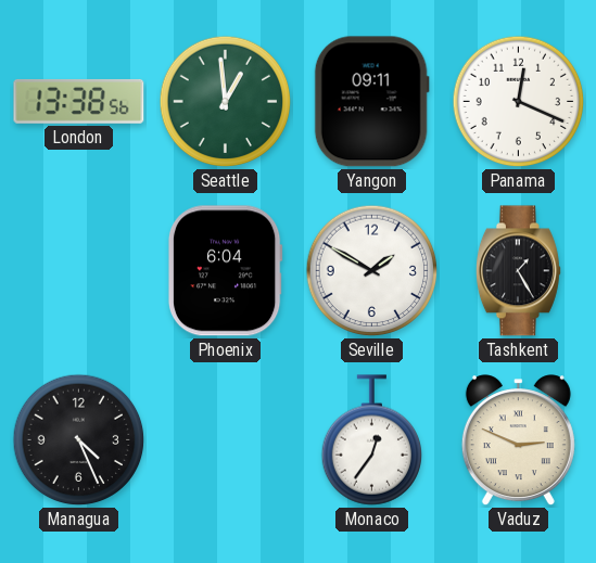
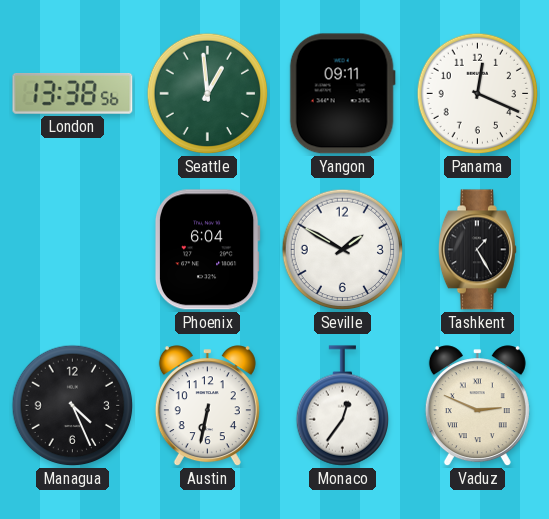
Austin: none -> 6:32 (207, 406)
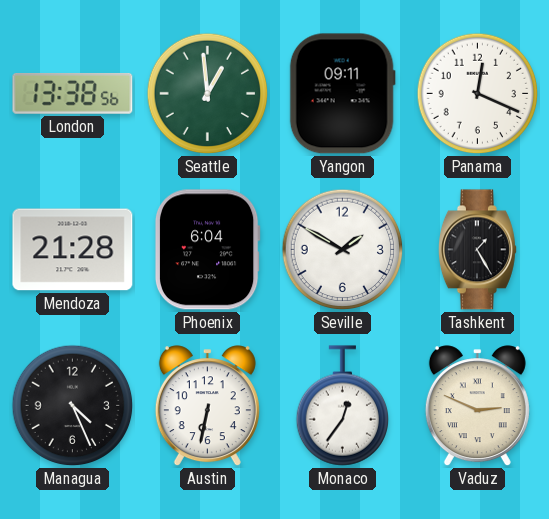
Mendoza: none -> 21:28 (73, 250)
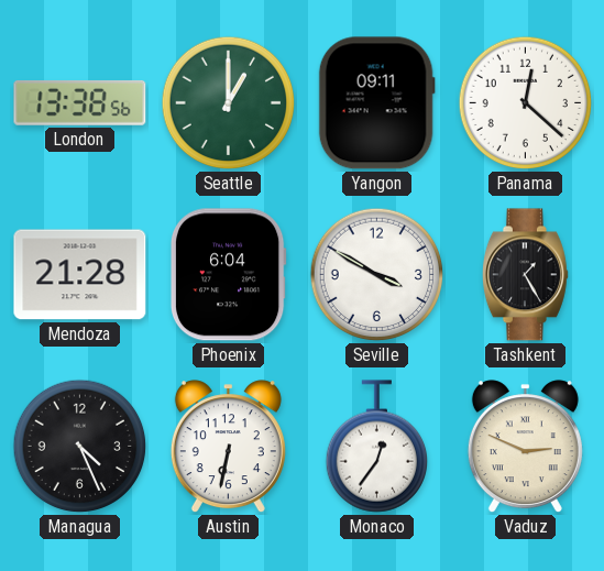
Seattle: 12:59 -> 1:00 (229, 103)
Panama: 12:19 -> 12:22 (526, 103)
Seville: 1:50 -> 3:50 (377, 275)
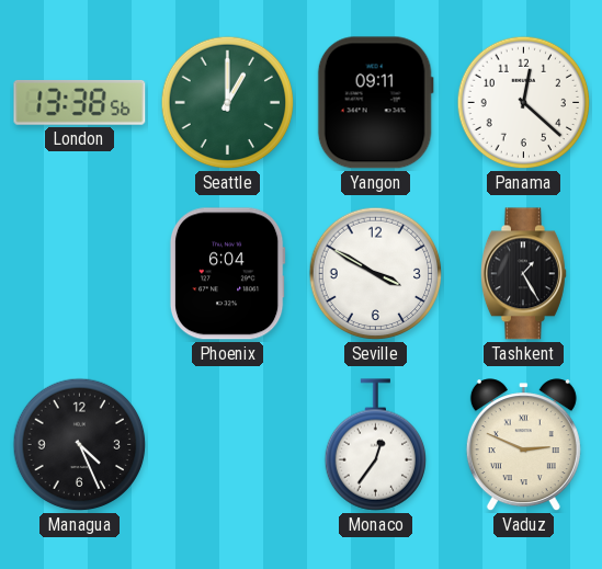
Mendoza: 21:28 -> none (80, 275)
Austin: 6:32 -> none (228, 447)
